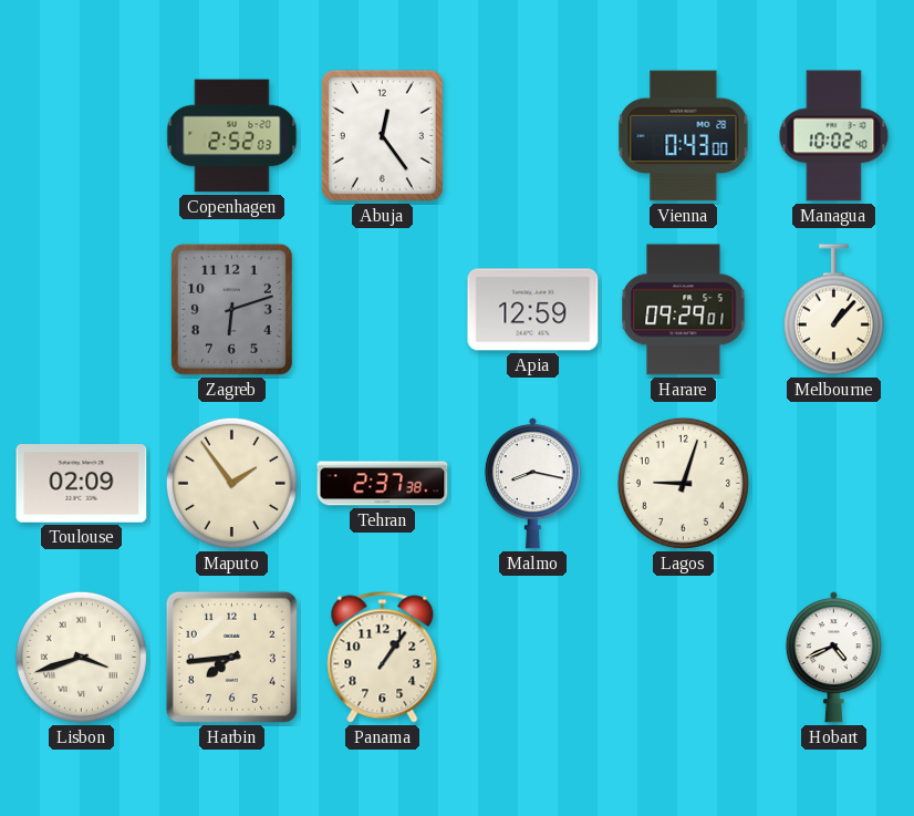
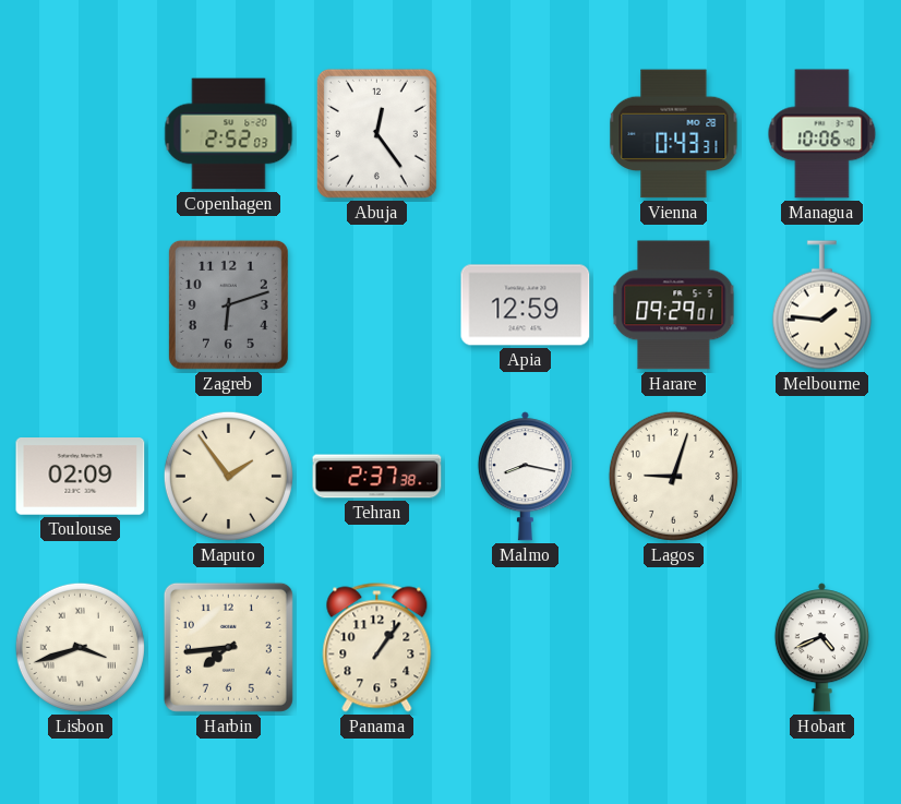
Vienna: 0:43:00 -> 0:43:31 (674, 134)
Managua: 10:02 -> 10:06 (822, 134)
Melbourne: 1:07 -> 1:46 (821, 305)
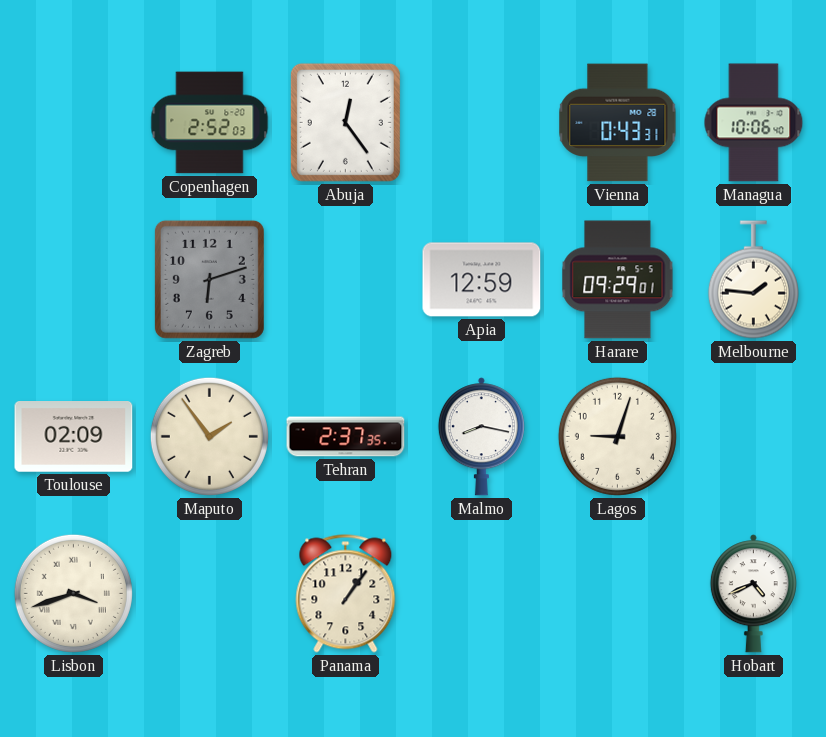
Tehran: 2:37:38 -> 2:37:35 (346, 437)
Harbin: 7:44 -> none (228, 647)
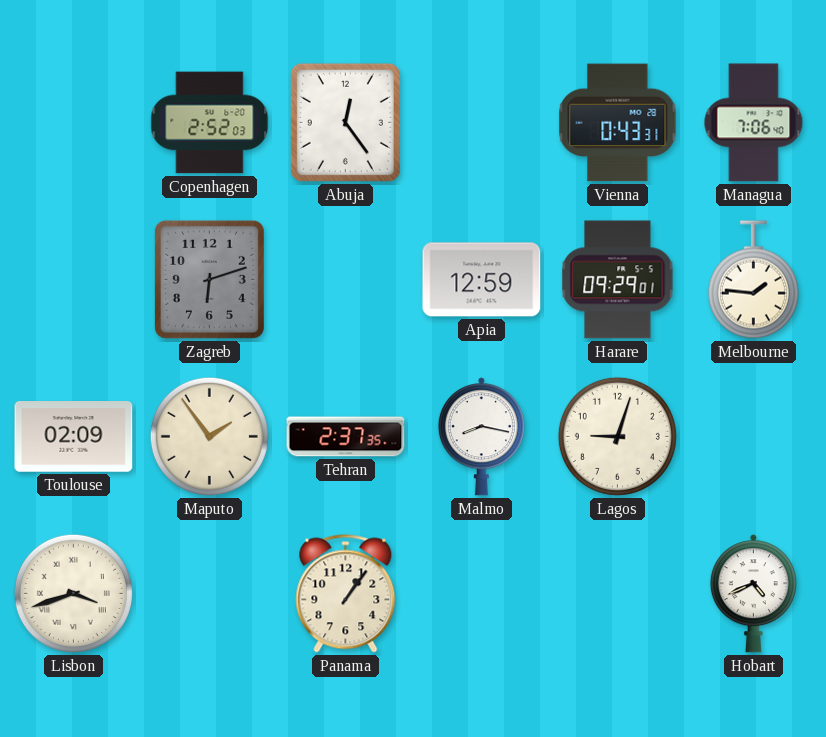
Managua: 10:06 -> 7:06 (754, 123)
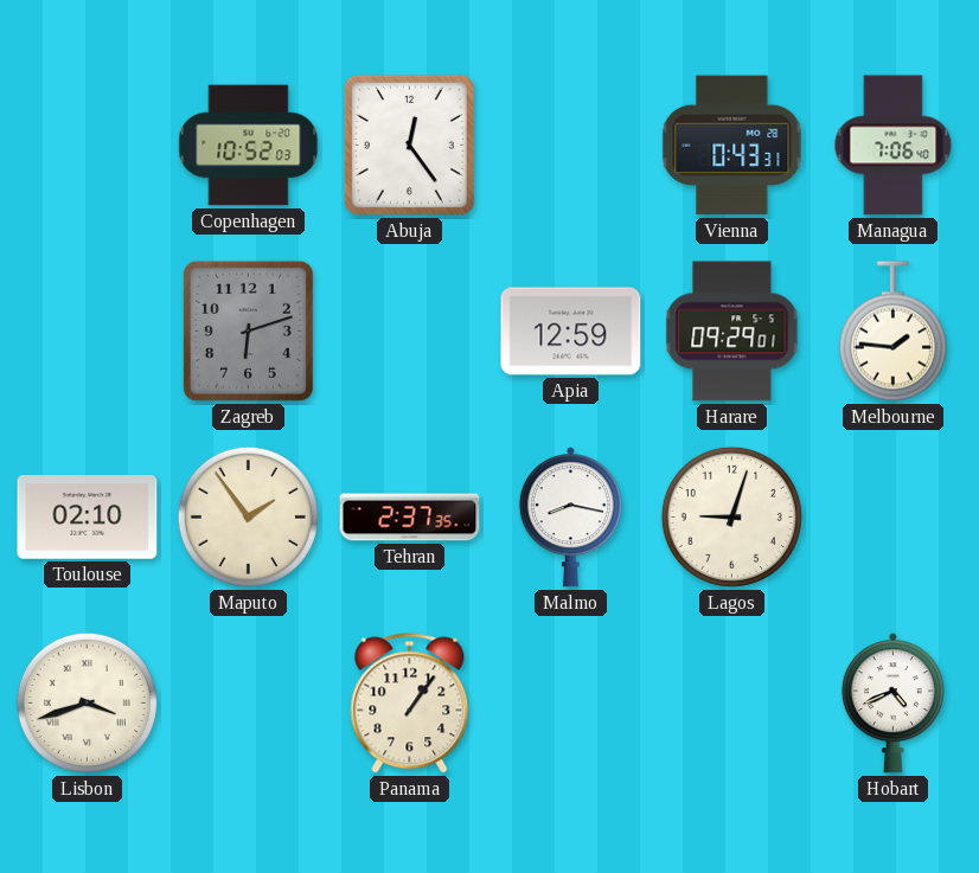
Copenhagen: 2:52 -> 10:52 (249, 146)
Toulouse: 02:09 -> 02:10 (88, 518)
